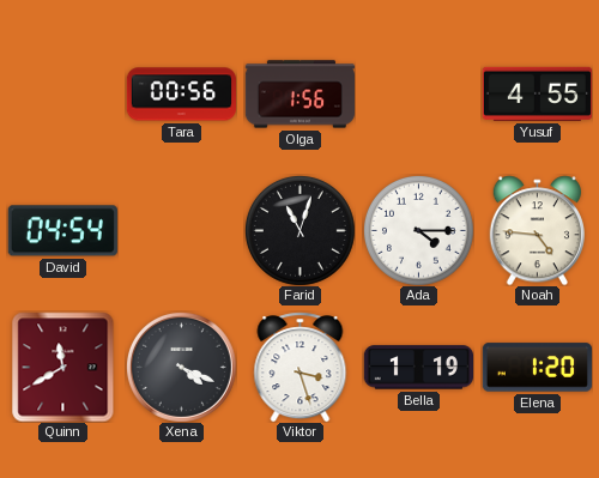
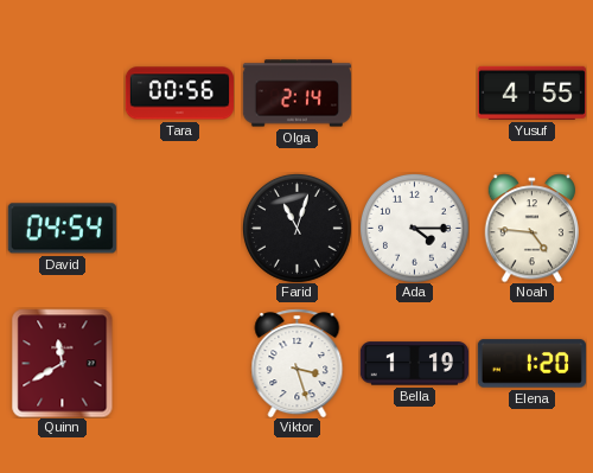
Olga: 1:56 -> 2:14 (296, 94)
Xena: 4:19 -> none (181, 367)
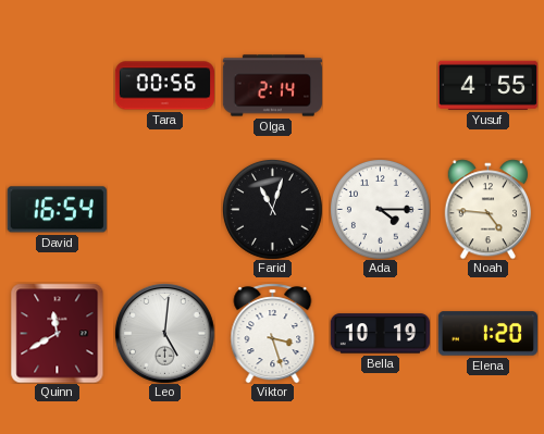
David: 04:54 -> 16:54 (57, 210)
Leo: none -> 5:01 (164, 333)
Bella: 1:19 -> 10:19 (380, 334)
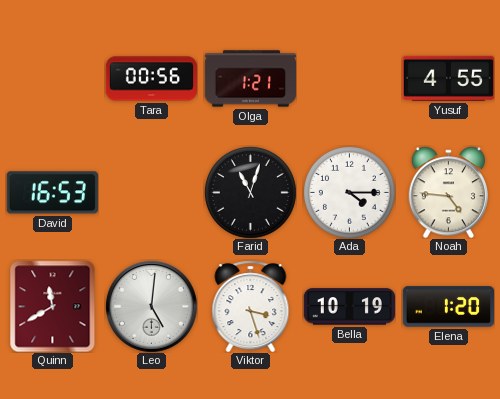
Olga: 2:14 -> 1:21 (250, 79)
David: 16:54 -> 16:53 (52, 193)
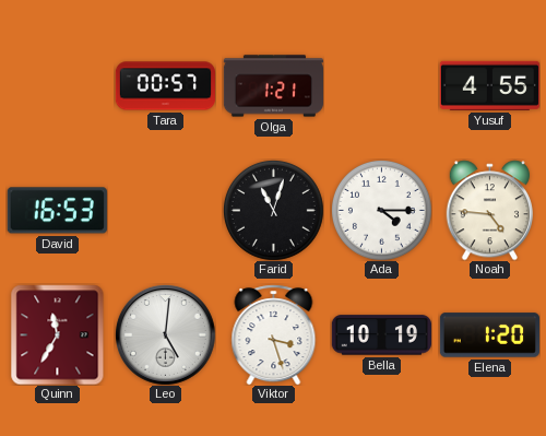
Tara: 00:56 -> 00:57 (165, 86)
Quinn: 11:40 -> 11:35 (58, 334)
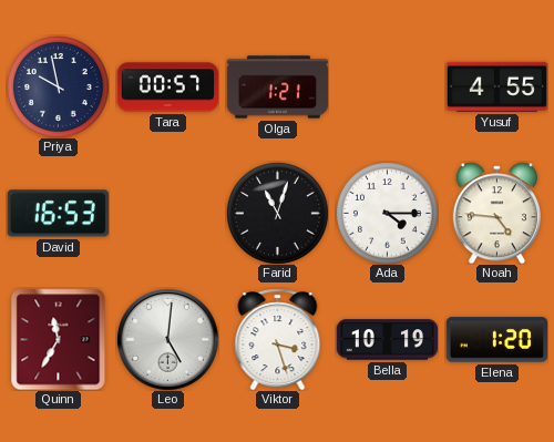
Priya: none -> 9:58 (59, 88)
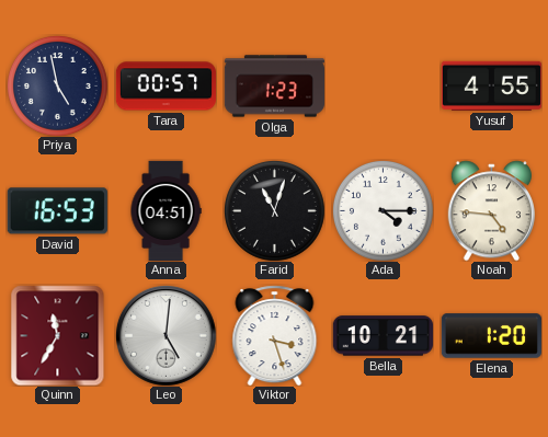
Priya: 9:58 -> 4:58 (58, 87)
Olga: 1:21 -> 1:23 (274, 87)
Anna: none -> 04:51 (165, 210)
Bella: 10:19 -> 10:21 (383, 336)
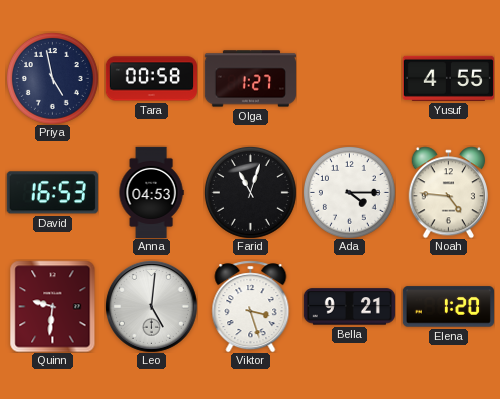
Tara: 00:57 -> 00:58 (151, 79)
Olga: 1:23 -> 1:27 (250, 79)
Anna: 04:51 -> 04:53 (151, 192)
Quinn: 11:35 -> 9:31 (53, 306)
Bella: 10:21 -> 9:21 (349, 307)
